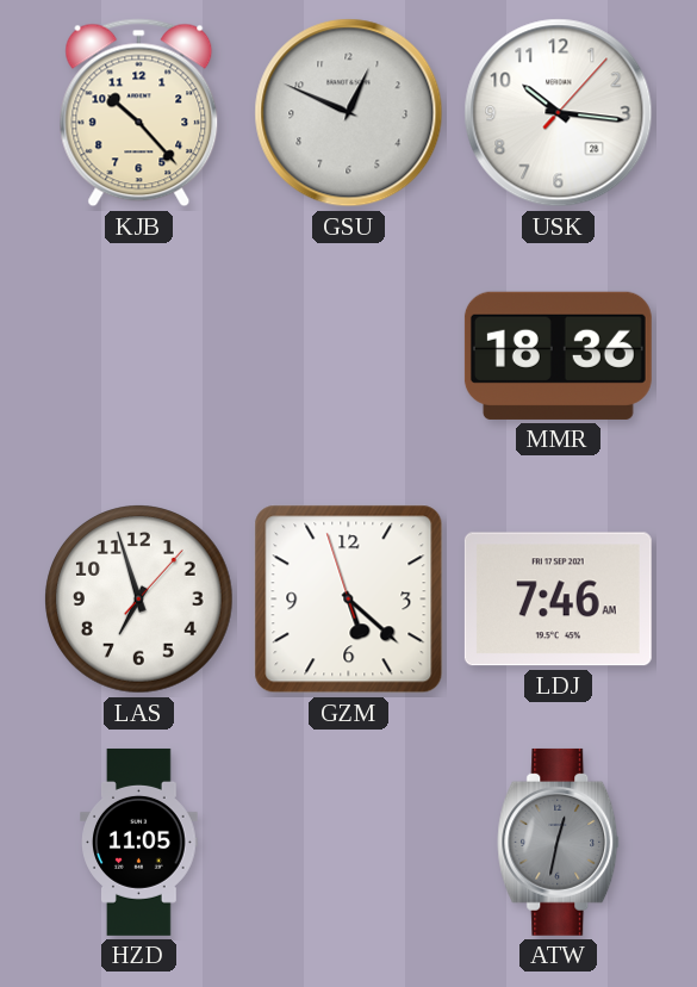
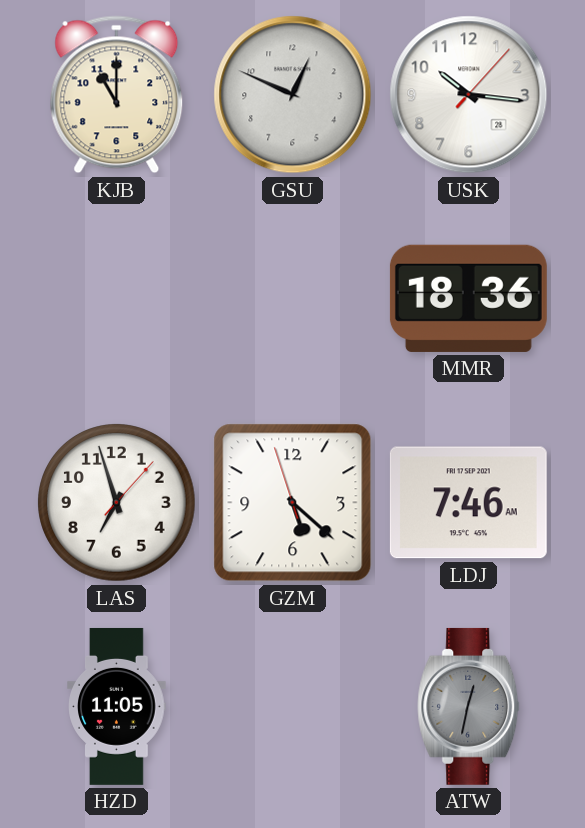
KJB: 10:23 -> 11:00 (117, 95)
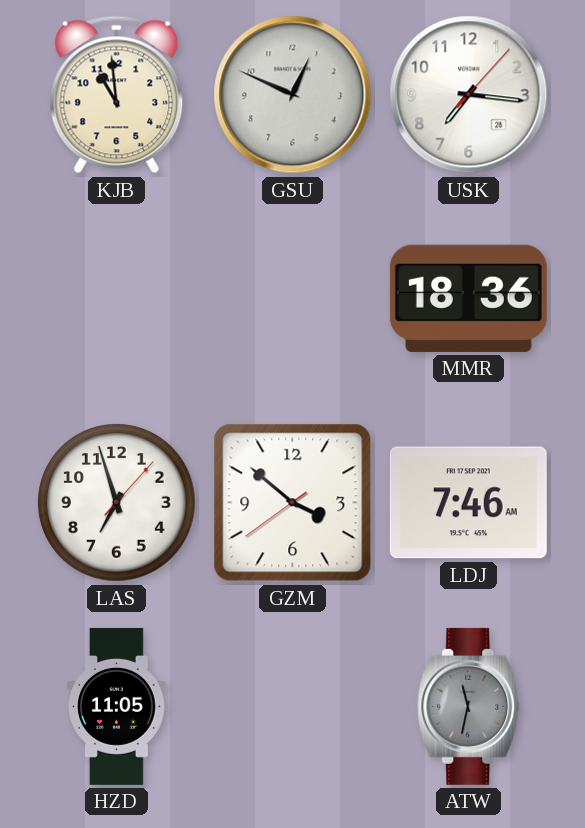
KJB: 11:00 -> 10:59 (117, 95)
USK: 10:16 -> 7:16 (469, 95)
GZM: 5:21 -> 3:51 (293, 503)
ATW: 12:32 -> 11:32 (469, 706)
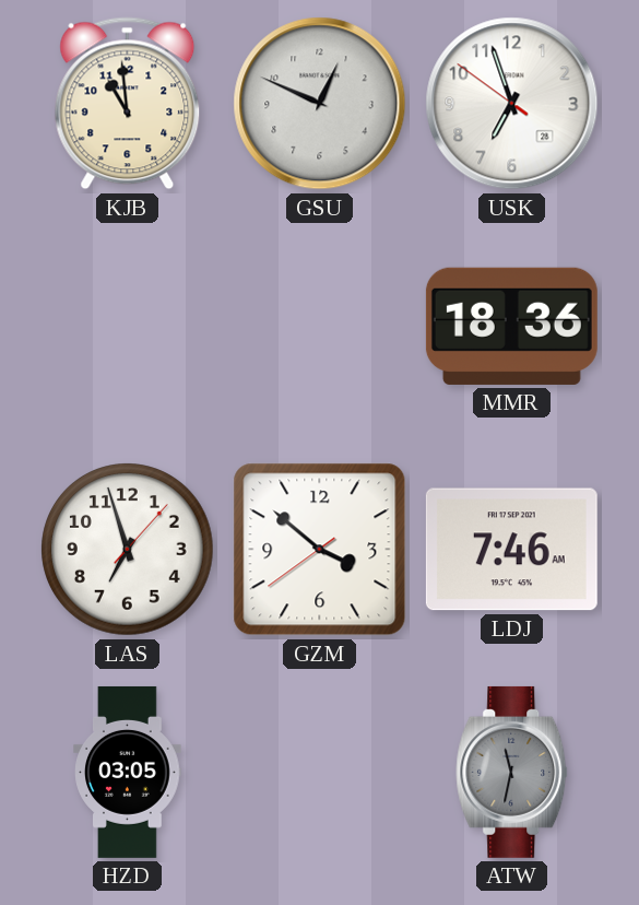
USK: 7:16 -> 6:56 (512, 104)
HZD: 11:05 -> 03:05 (128, 772)
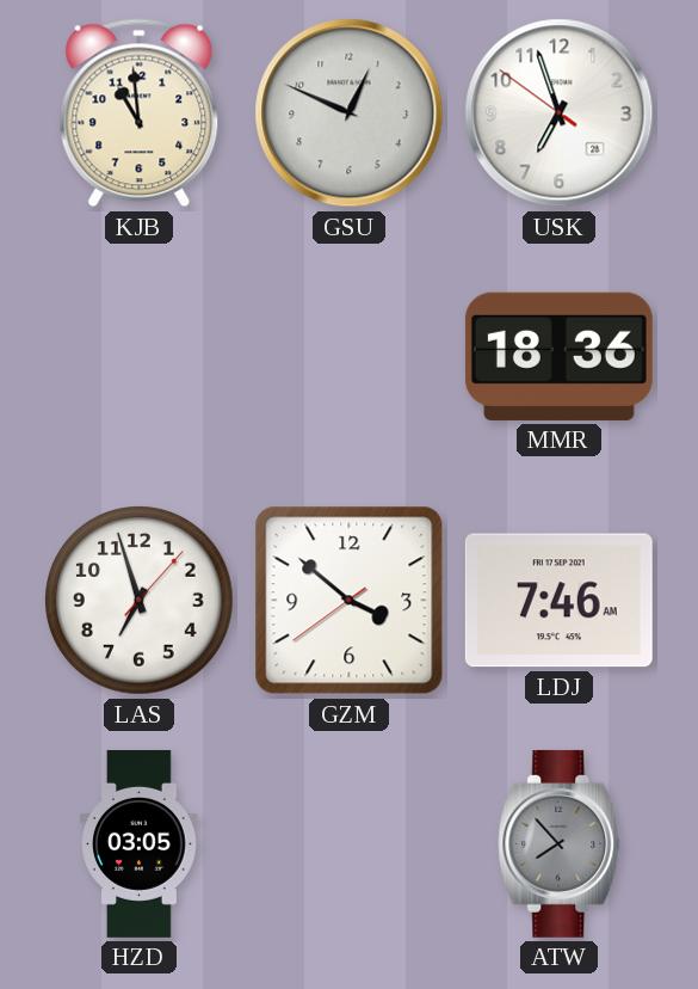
ATW: 11:32 -> 7:53 (560, 843)
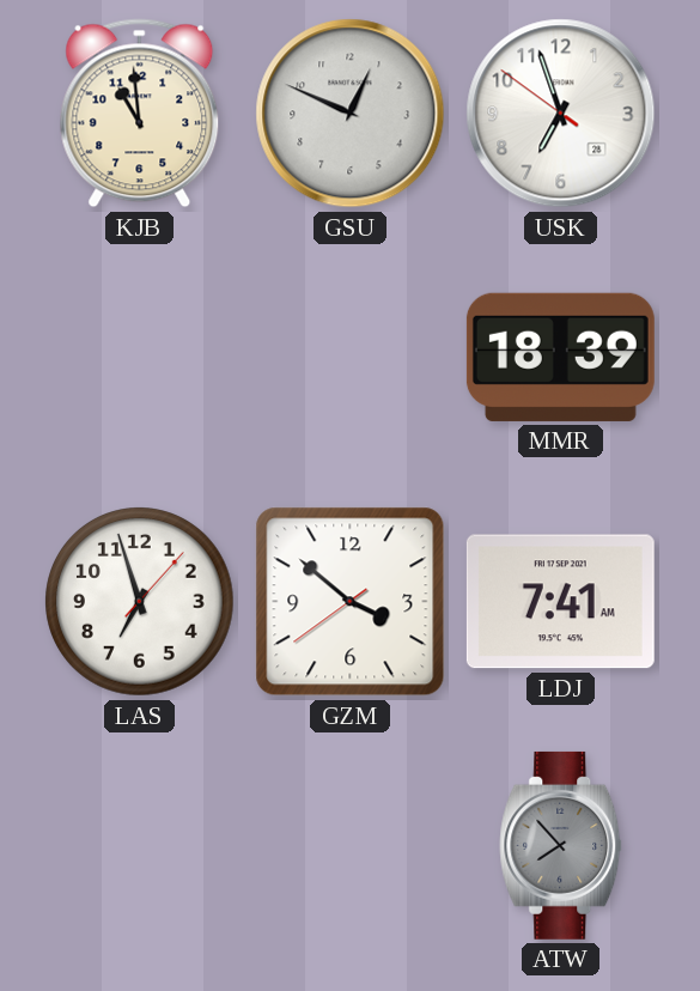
MMR: 18:36 -> 18:39 (560, 357)
LDJ: 7:46 -> 7:41 (560, 602)
HZD: 03:05 -> none (140, 843)
